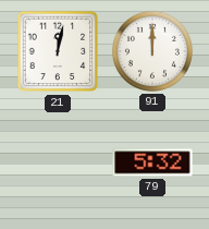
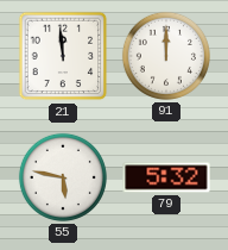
21: 12:02 -> 11:59 (63, 56)
55: none -> 5:47 (63, 177)
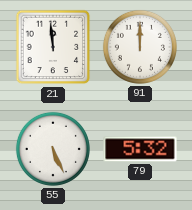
55: 5:47 -> 5:26 (53, 149)
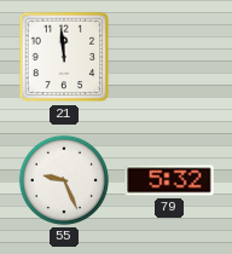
91: 12:00 -> none (140, 47)
55: 5:26 -> 9:26 (64, 180)
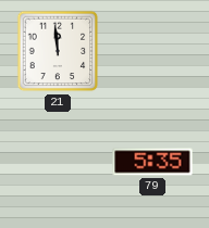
55: 9:26 -> none (64, 180)
79: 5:32 -> 5:35 (152, 162)
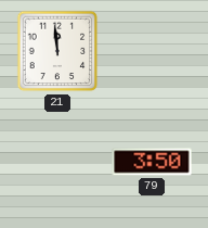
79: 5:35 -> 3:50 (152, 162)
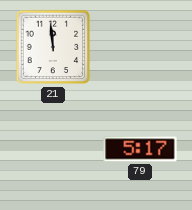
79: 3:50 -> 5:17 (140, 149)
